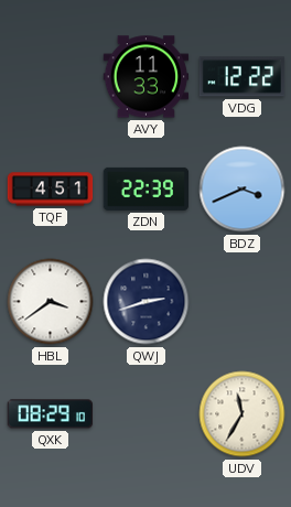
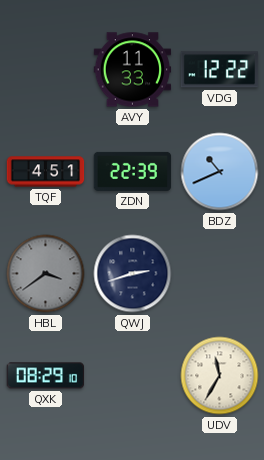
BDZ: 3:41 -> 10:41 (220, 172)
HBL dial: white -> grey (46, 274)
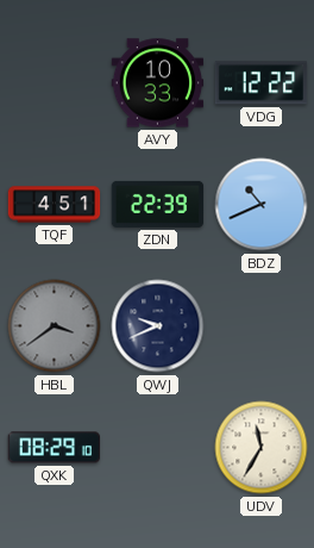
AVY: 11:33 -> 10:33 (158, 83)
QWJ: 2:42 -> 9:41 (158, 326)
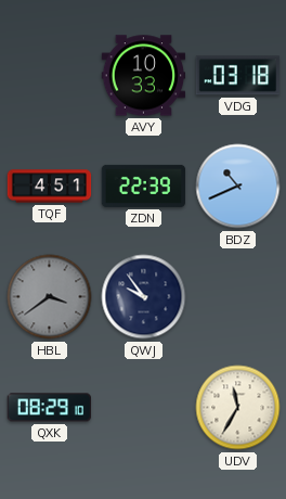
VDG: 12:22 -> 03:18 (238, 76)
QWJ: 9:41 -> 9:54 (144, 297)
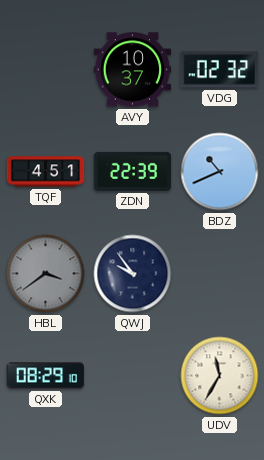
AVY: 10:33 -> 10:37 (133, 70)
VDG: 03:18 -> 02:32 (220, 70)
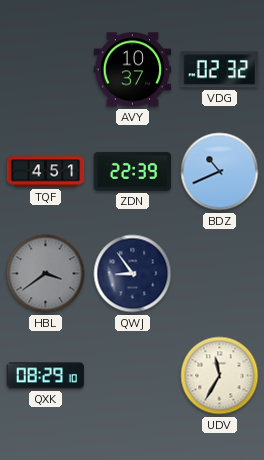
QWJ: 9:54 -> 8:54 (133, 274)
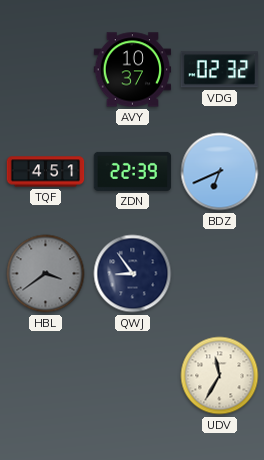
BDZ: 10:41 -> 6:41 (220, 172)
QXK: 08:29 -> none (45, 376)
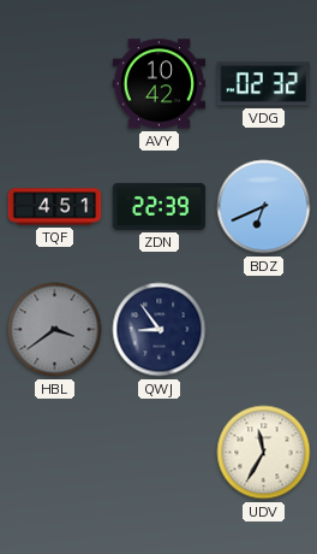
AVY: 10:37 -> 10:42 (160, 84)
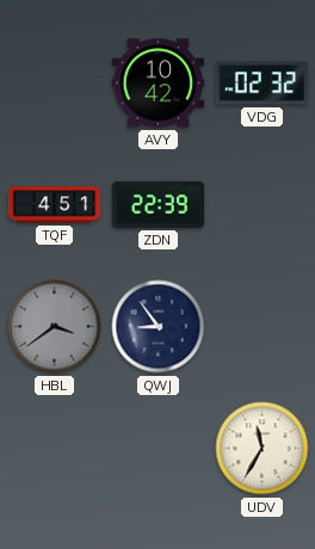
BDZ: 6:41 -> none (264, 207)
